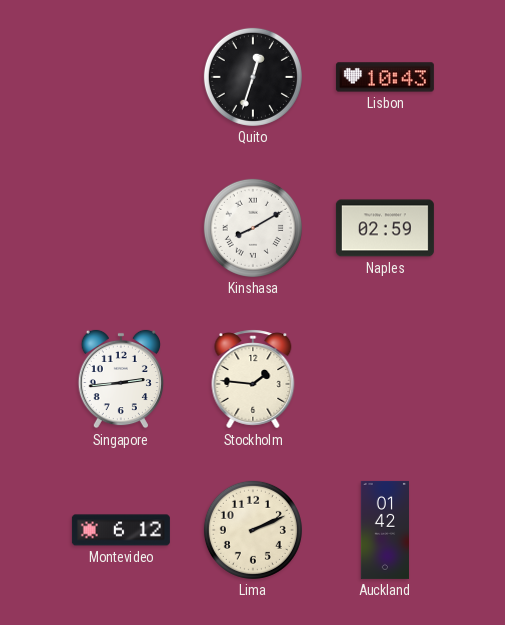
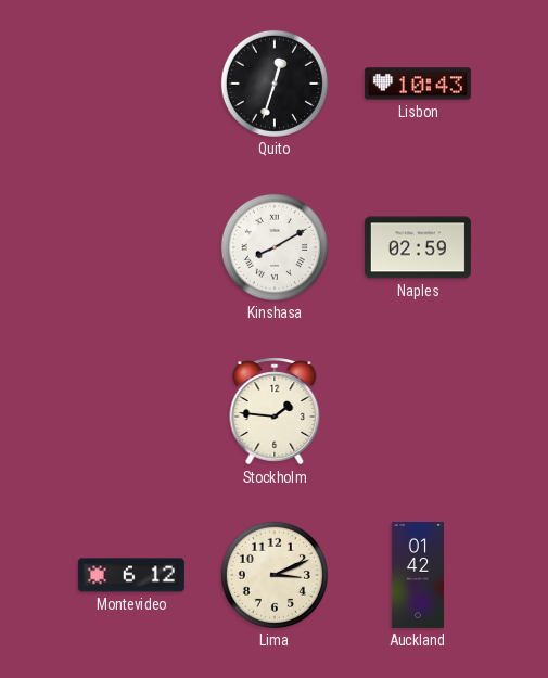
Singapore: 2:44 -> none (121, 379)
Lima: 2:11 -> 3:11 (275, 575)
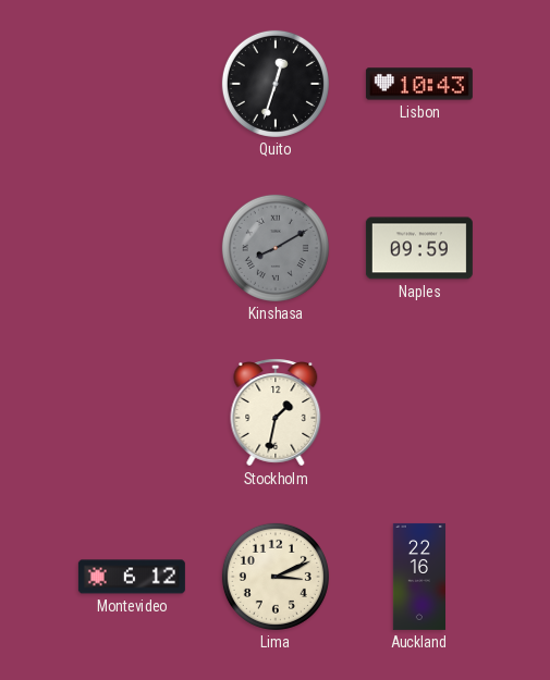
Kinshasa dial: white -> grey (276, 248)
Naples: 02:59 -> 09:59 (419, 248)
Stockholm: 1:46 -> 1:32 (276, 412)
Auckland: 01:42 -> 22:16 (418, 577)
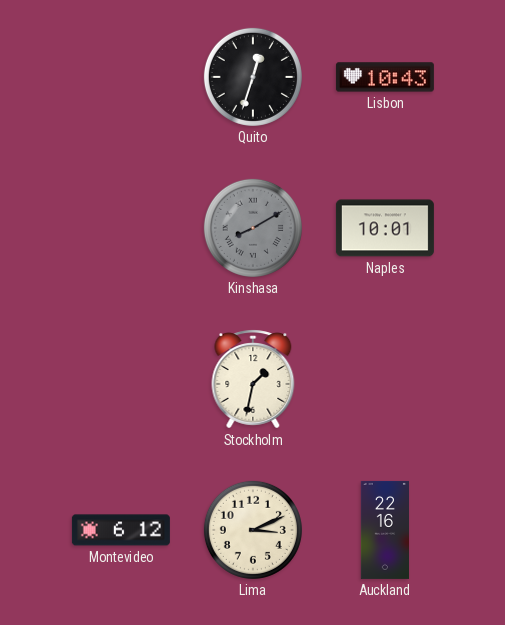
Naples: 09:59 -> 10:01 (385, 228)
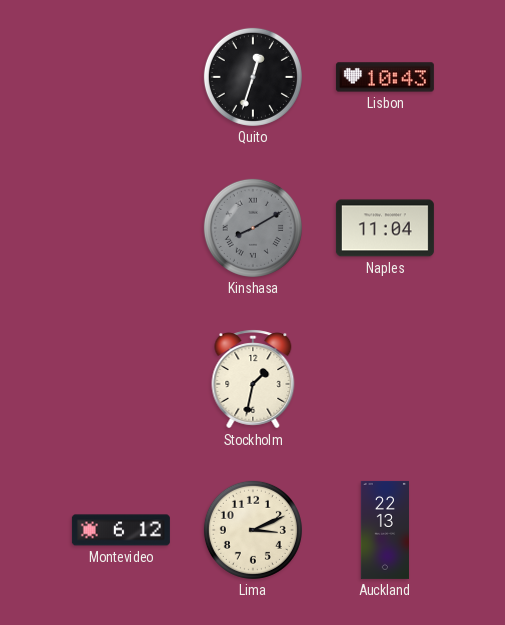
Naples: 10:01 -> 11:04 (385, 228)
Auckland: 22:16 -> 22:13 (384, 530)
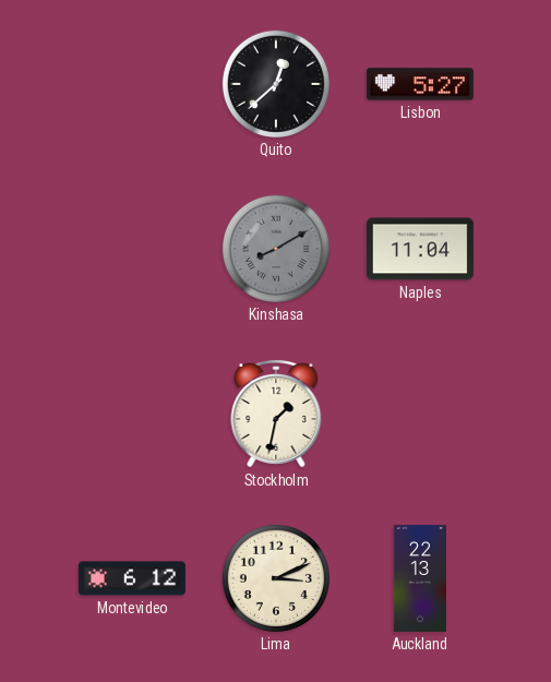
Quito: 12:33 -> 12:38 (276, 84)
Lisbon: 10:43 -> 5:27 (420, 84)
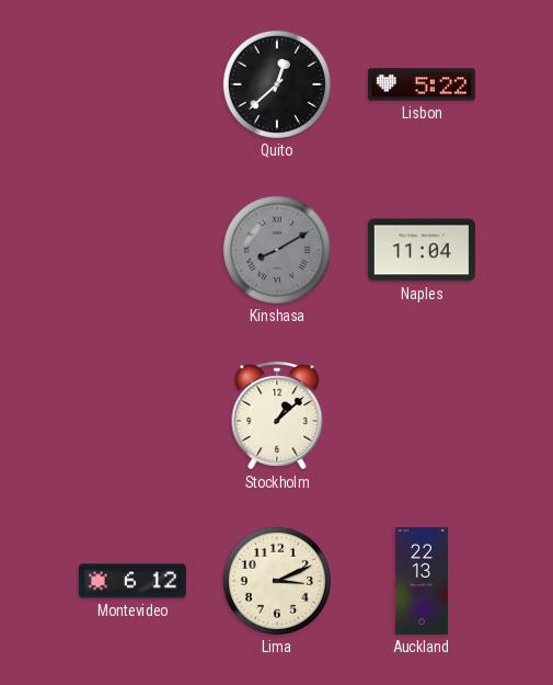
Lisbon: 5:27 -> 5:22 (422, 84)
Stockholm: 1:32 -> 1:08 (277, 415)
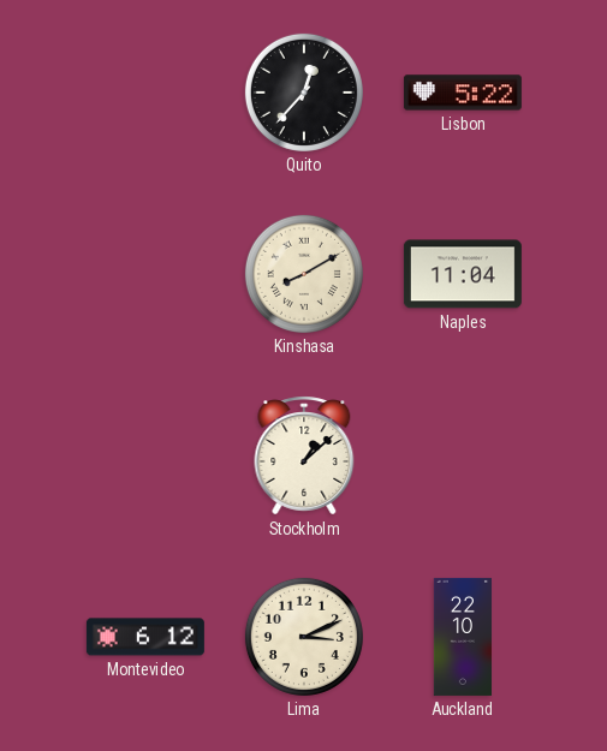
Quito: 12:38 -> 12:37 (304, 93)
Kinshasa dial: grey -> cream (304, 274)
Auckland: 22:13 -> 22:10 (462, 637)
